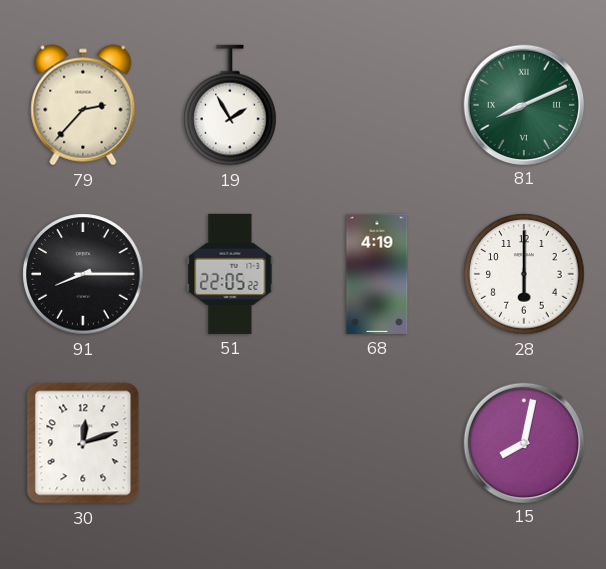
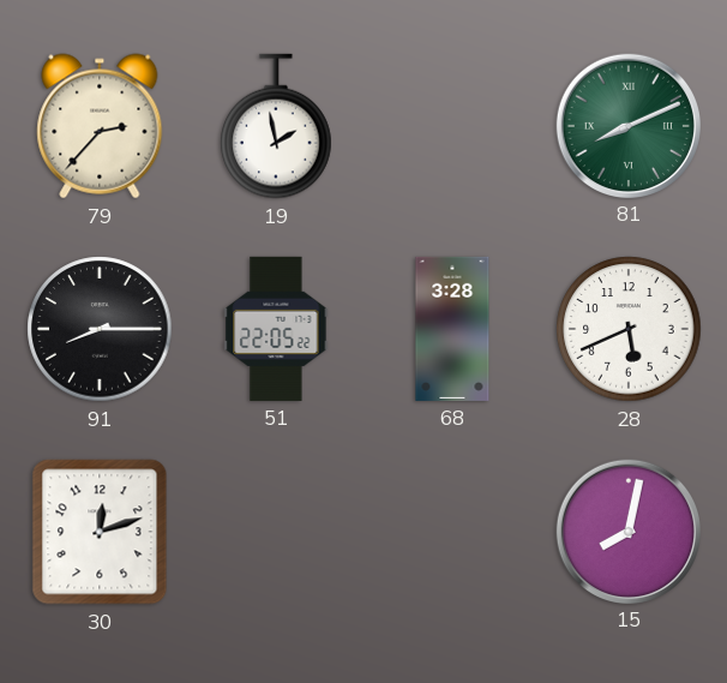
19: 1:55 -> 1:58 (276, 126)
68: 4:19 -> 3:28 (452, 329)
28: 6:00 -> 5:41 (629, 329)
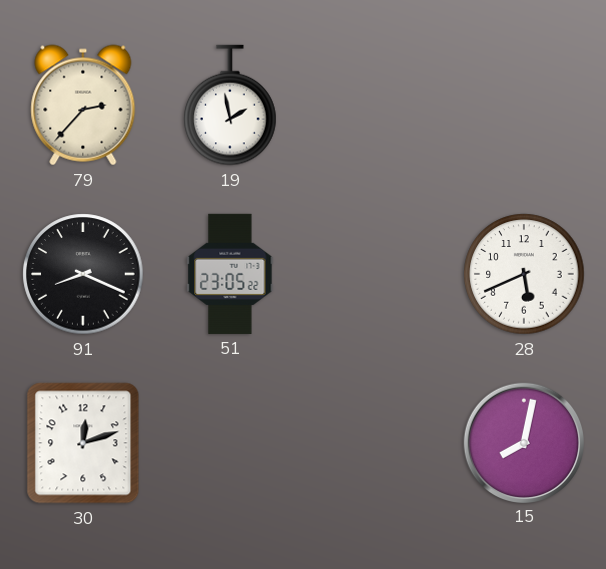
81: 8:11 -> none (627, 125)
91: 8:15 -> 8:19 (83, 274)
51: 22:05 -> 23:05 (230, 274)
68: 3:28 -> none (452, 329)
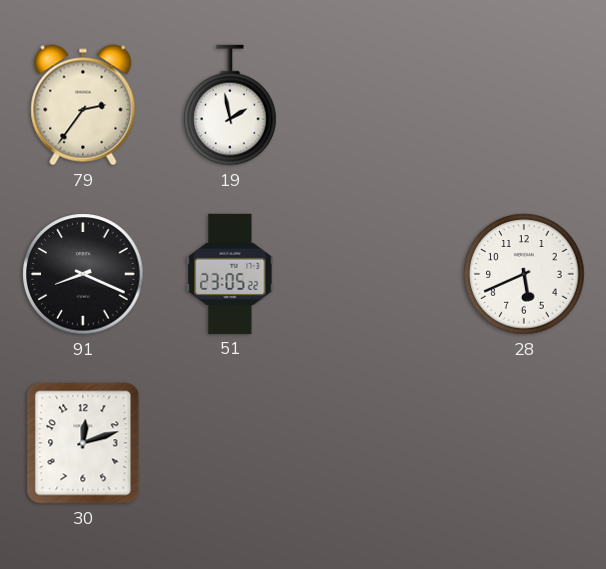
79: 2:37 -> 2:36 (83, 105)
15: 8:02 -> none (523, 442)
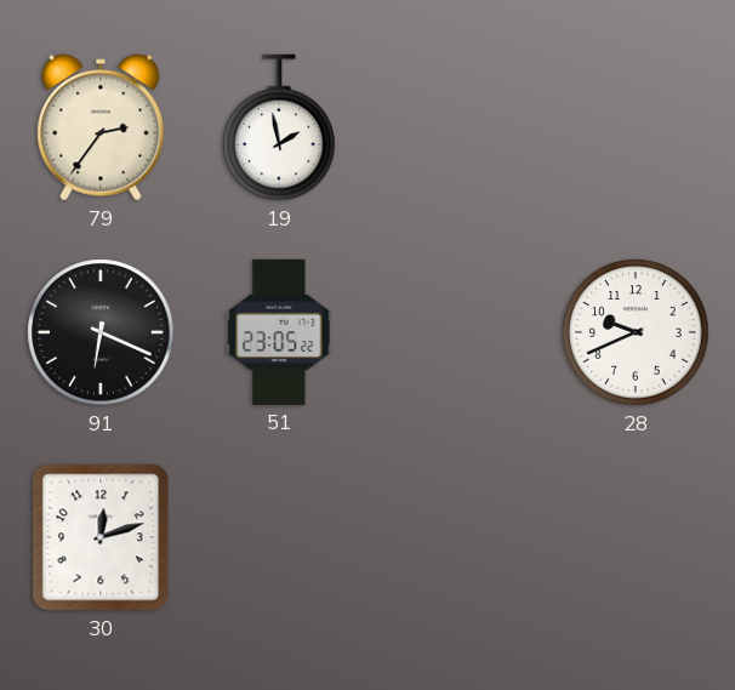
91: 8:19 -> 6:19 (101, 332)
28: 5:41 -> 9:41 (636, 332)
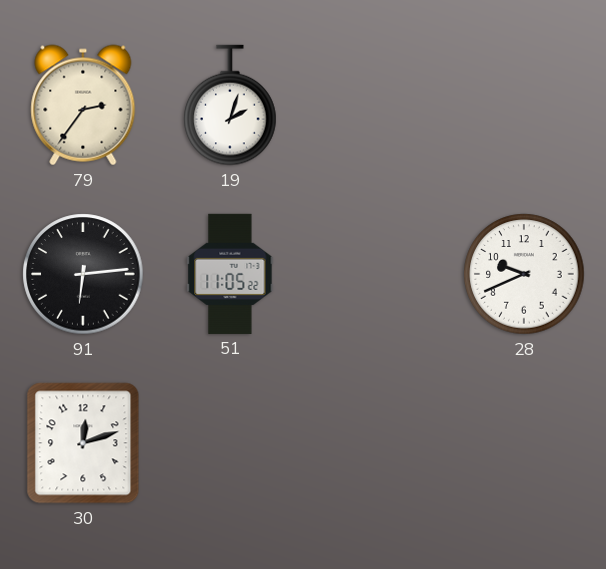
19: 1:58 -> 2:03 (230, 105)
91: 6:19 -> 6:14 (83, 274)
51: 23:05 -> 11:05 (230, 274)
